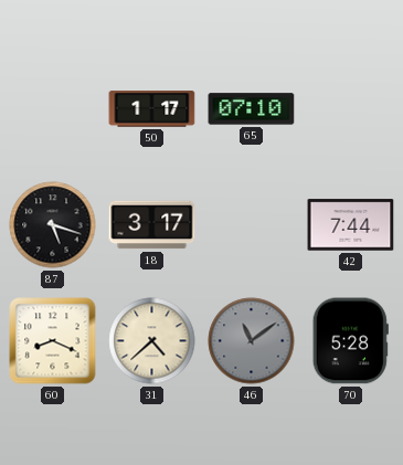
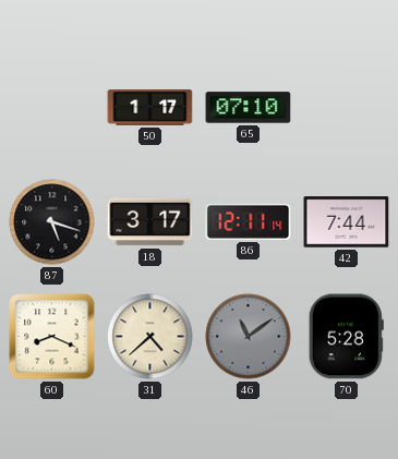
86: none -> 12:11 (249, 221)
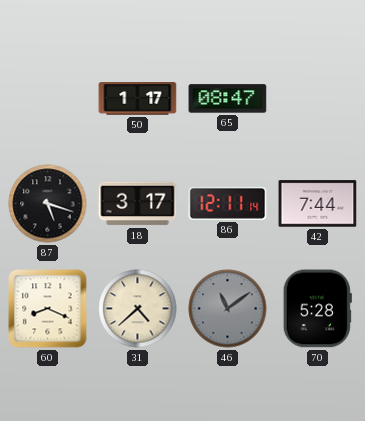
65: 07:10 -> 08:47 (228, 99)
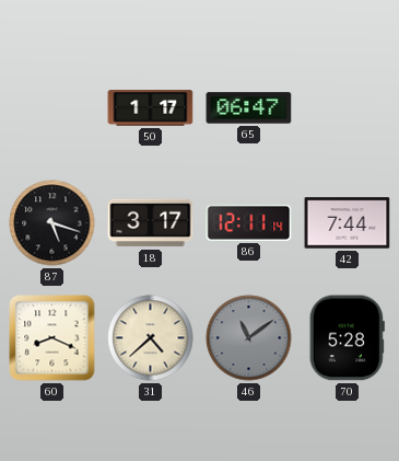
65: 08:47 -> 06:47 (249, 108)
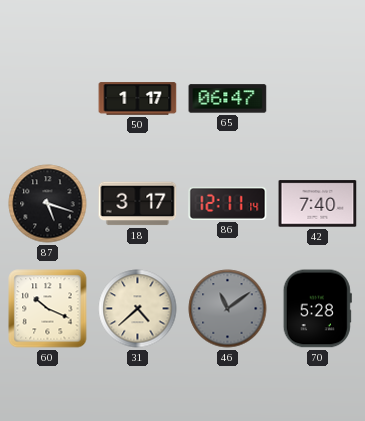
42: 7:44 -> 7:40 (318, 204)
60: 8:19 -> 10:19 (48, 309)
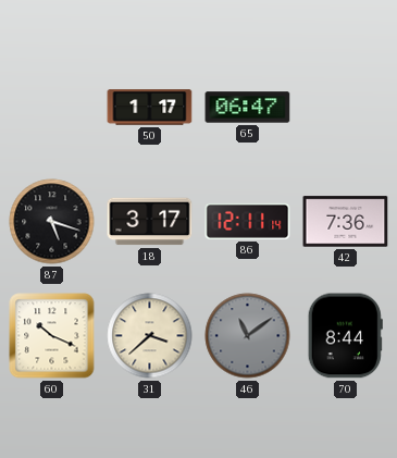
42: 7:40 -> 7:36 (346, 222)
31: 4:38 -> 3:38 (150, 336)
70: 5:28 -> 8:44 (345, 336)
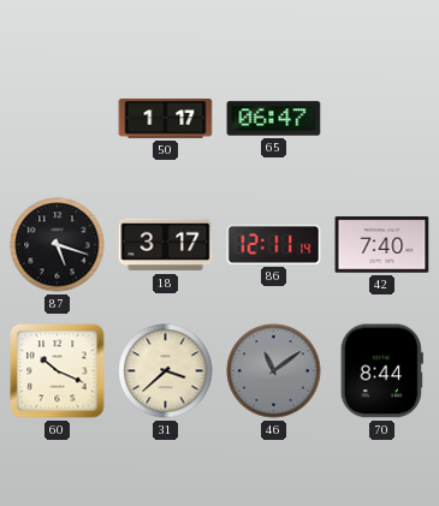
42: 7:36 -> 7:40 (382, 245)
